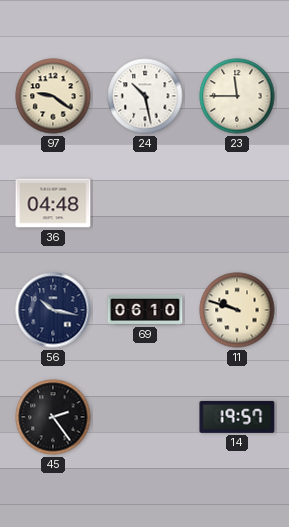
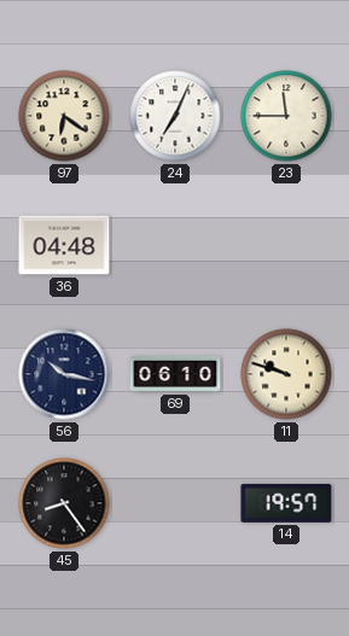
97: 9:21 -> 6:21 (64, 116)
24: 10:28 -> 7:04 (175, 116)
45: 2:24 -> 8:24 (64, 503)
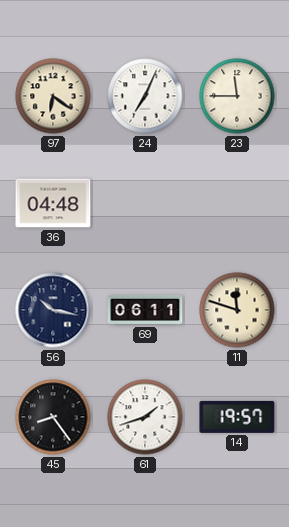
69: 06:10 -> 06:11 (145, 310)
11: 9:48 -> 11:48 (237, 310)
61: none -> 1:42 (145, 417)
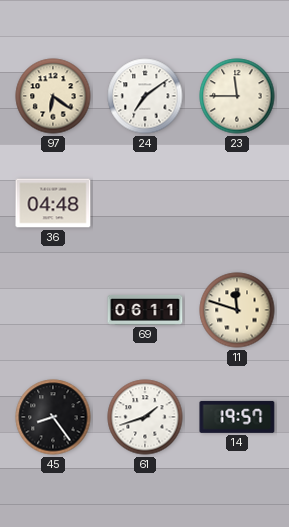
24: 7:04 -> 7:09 (145, 96)
56: 10:17 -> none (53, 310)
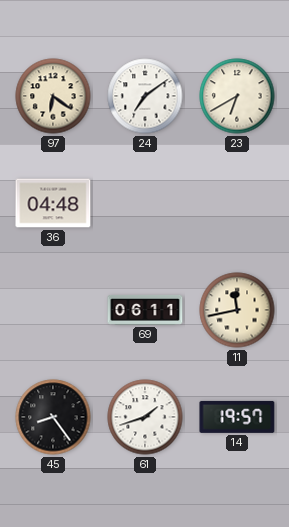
23: 11:45 -> 6:40 (237, 96)
11: 11:48 -> 11:43 (237, 310)
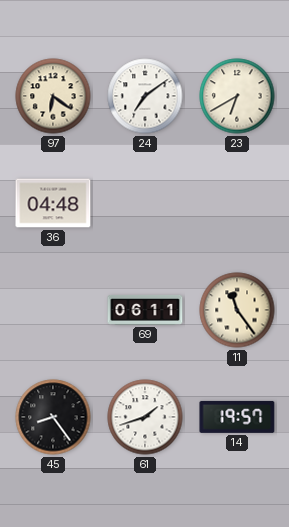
11: 11:43 -> 11:24 (237, 310)
